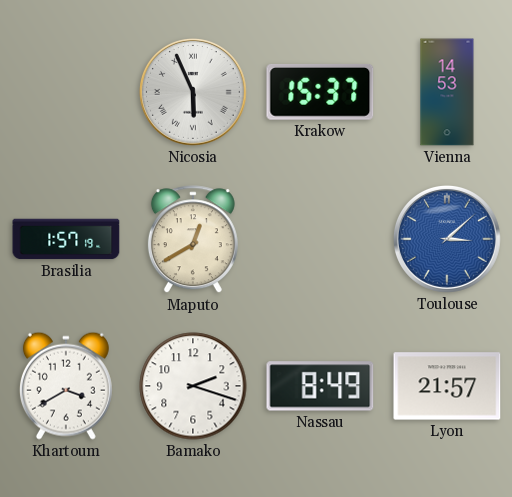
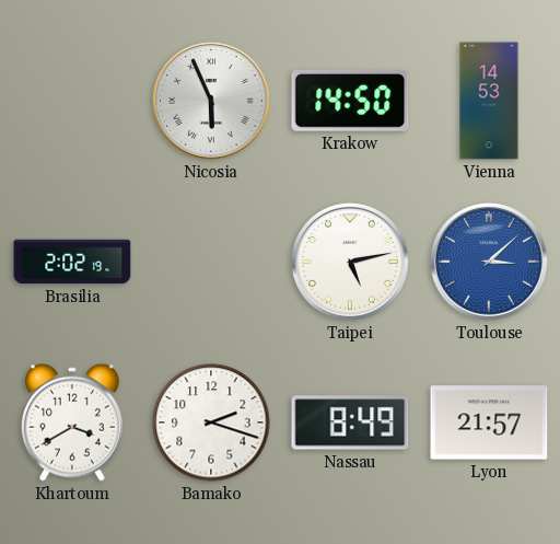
Krakow: 15:37 -> 14:50 (350, 101)
Brasilia: 1:57 -> 2:02 (72, 262)
Maputo: 12:40 -> none (193, 240)
Taipei: none -> 5:13 (350, 262)
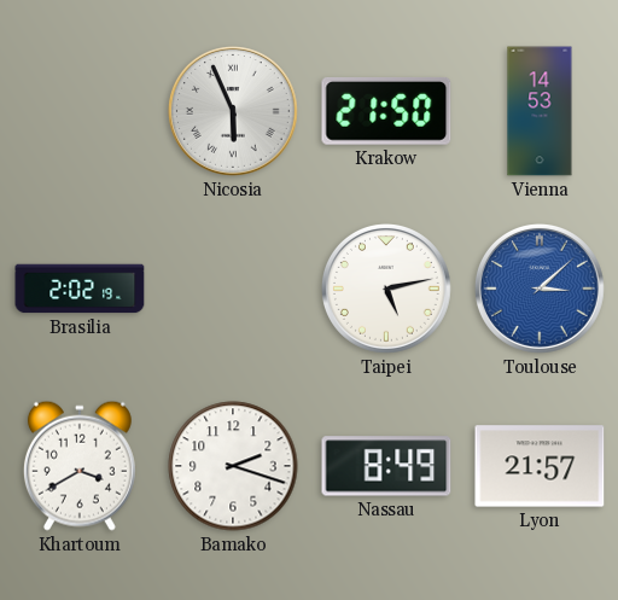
Krakow: 14:50 -> 21:50 (386, 111)
